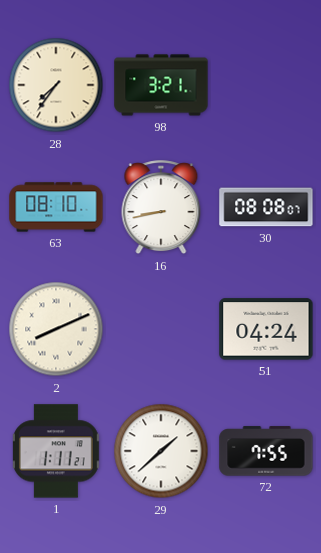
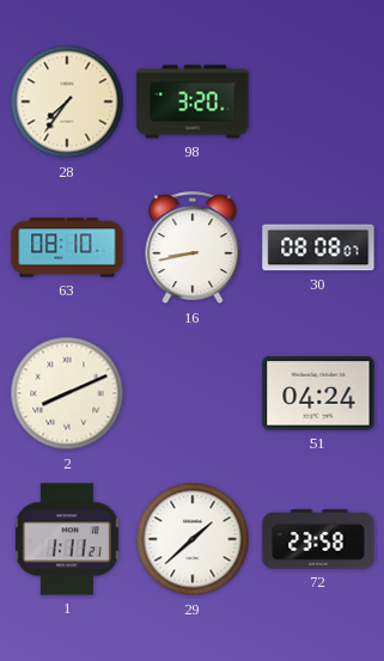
98: 3:21 -> 3:20 (193, 102)
72: 7:55 -> 23:58 (318, 539)
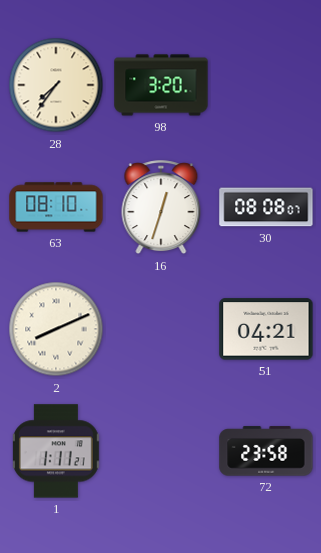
16: 8:43 -> 12:33 (161, 208)
51: 04:24 -> 04:21 (266, 329)
29: 1:38 -> none (193, 539)
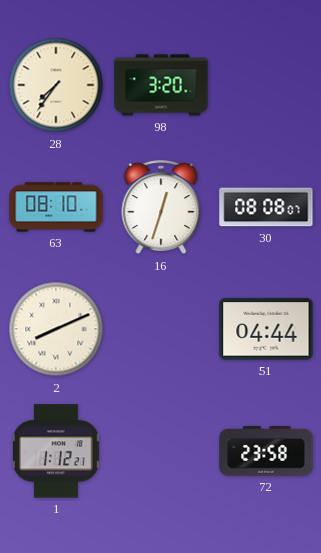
51: 04:21 -> 04:44 (266, 329)
1: 1:11 -> 1:12 (56, 451)
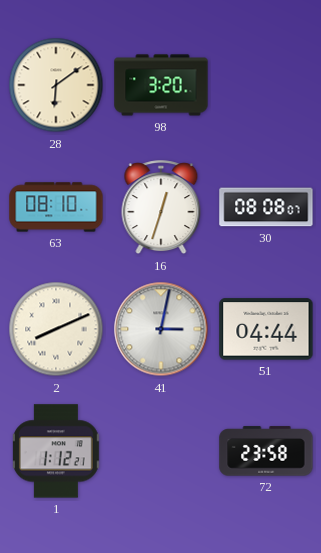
28: 7:36 -> 6:09 (56, 85)
41: none -> 3:02 (161, 329)
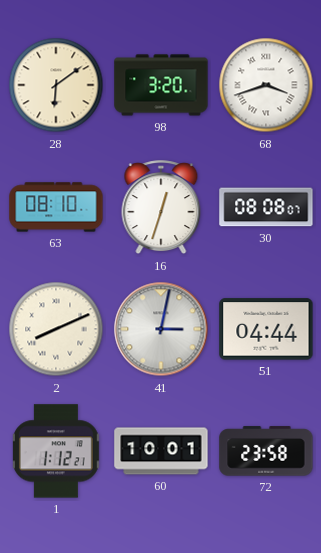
68: none -> 3:42 (266, 85)
60: none -> 10:01 (161, 451)
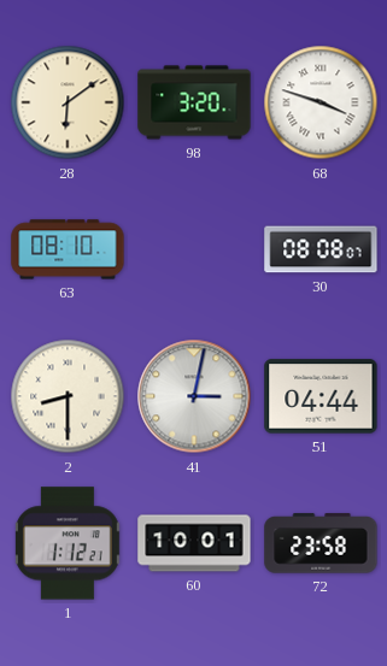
68: 3:42 -> 3:48 (321, 102)
16: 12:33 -> none (161, 208)
2: 8:11 -> 8:30 (68, 396)
